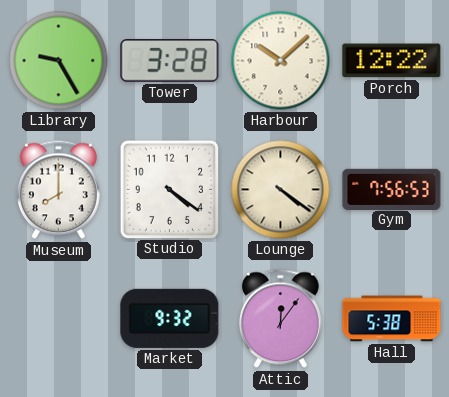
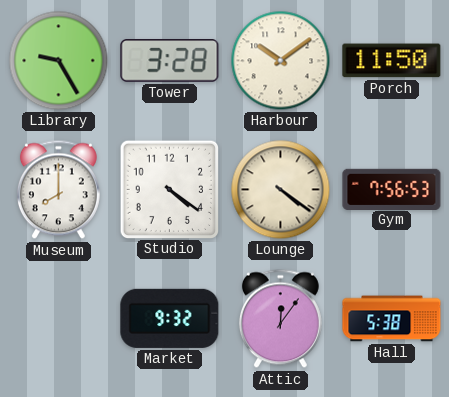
Harbour: 10:08 -> 10:09 (281, 61)
Porch: 12:22 -> 11:50 (392, 61)
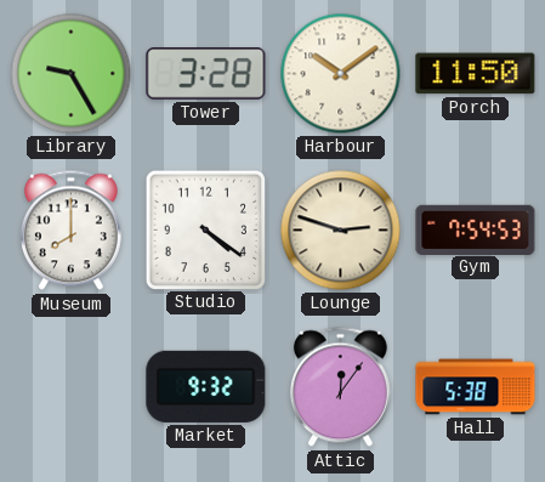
Lounge: 4:21 -> 2:48 (341, 231)
Gym: 7:56 -> 7:54 (476, 229)
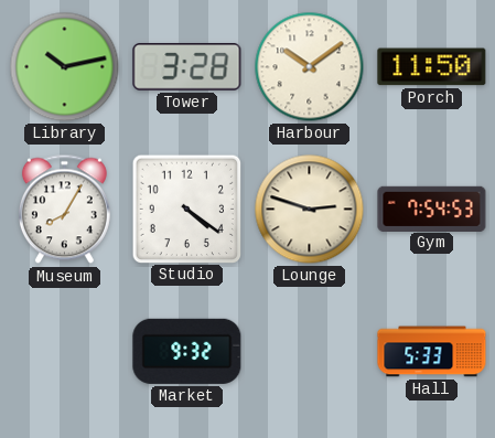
Library: 9:25 -> 10:13 (65, 67)
Museum: 8:00 -> 8:05 (64, 210)
Attic: 12:06 -> none (340, 387)
Hall: 5:38 -> 5:33 (432, 352)
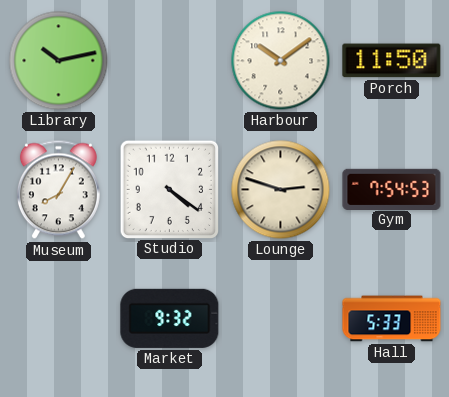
Tower: 3:28 -> none (187, 67)
